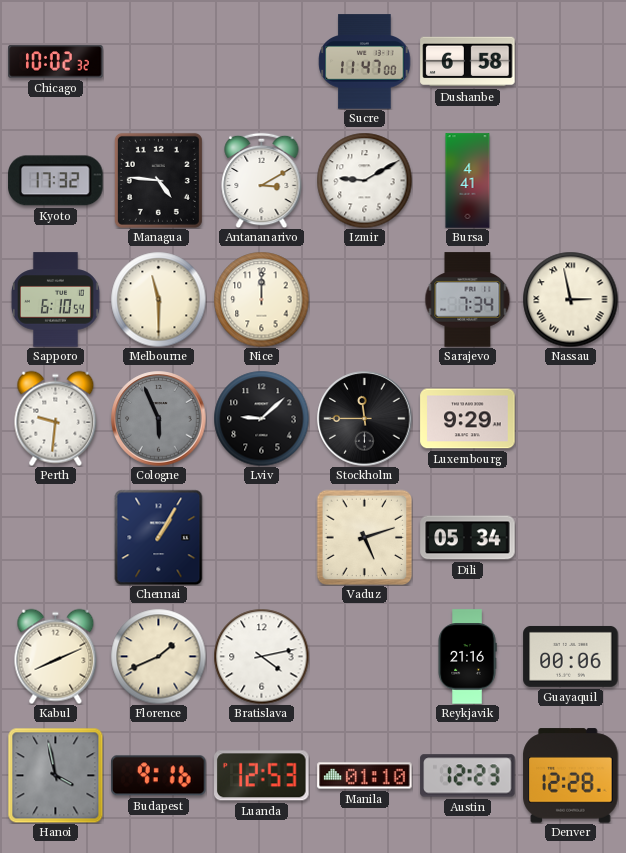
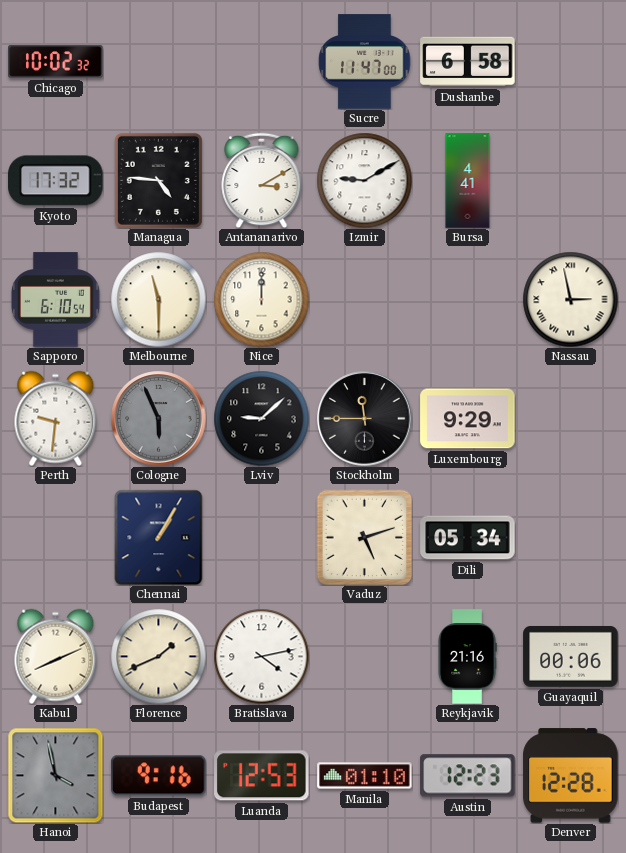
Sarajevo: 7:34 -> none (468, 300)
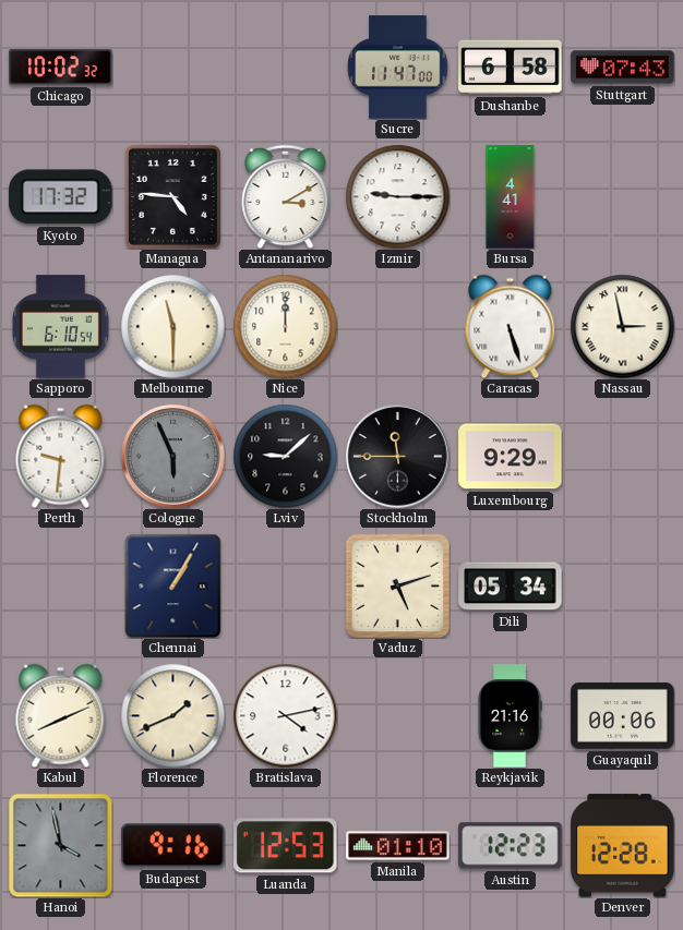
Stuttgart: none -> 07:43 (623, 68)
Izmir: 9:10 -> 9:15 (397, 196)
Caracas: none -> 5:27 (511, 326)
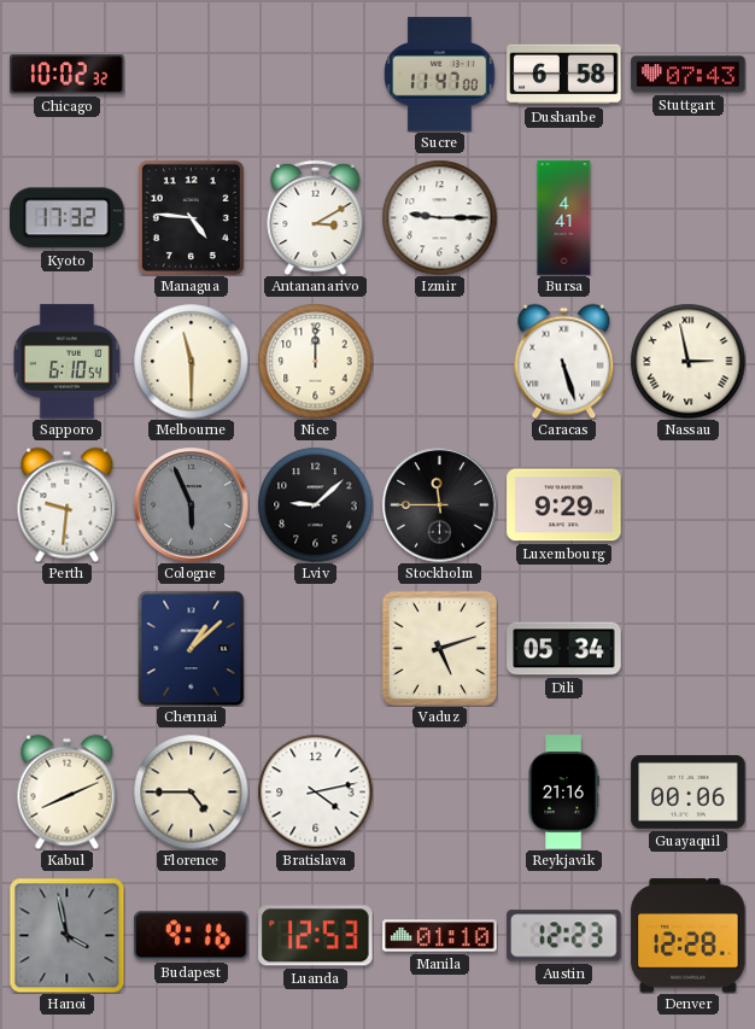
Chennai: 1:05 -> 1:08 (192, 648)
Florence: 1:41 -> 4:45 (191, 791)
